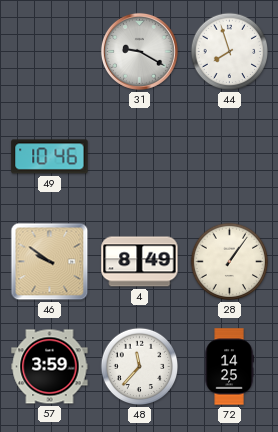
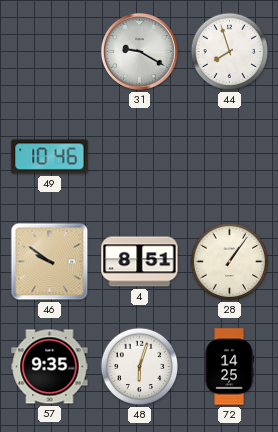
4: 8:49 -> 8:51 (140, 262)
57: 3:59 -> 9:35 (50, 367)
48: 11:37 -> 6:03 (140, 367)
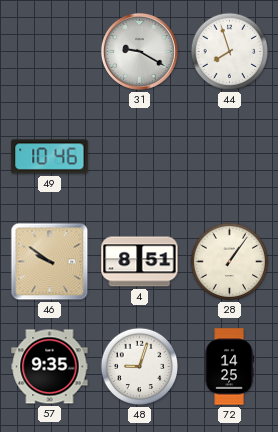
48: 6:03 -> 9:03 (140, 367)
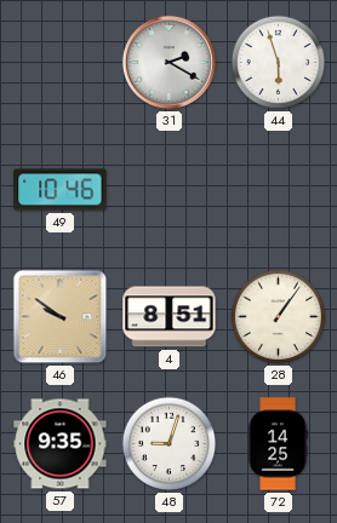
31: 9:20 -> 2:20 (168, 62)
44: 7:57 -> 5:57 (279, 63)
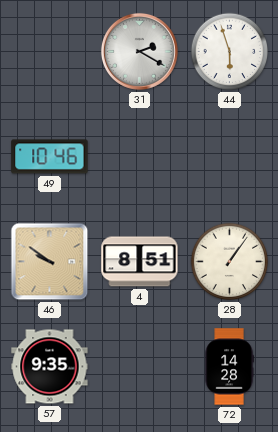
48: 9:03 -> none (170, 444)
72: 14:25 -> 14:28 (229, 367)
